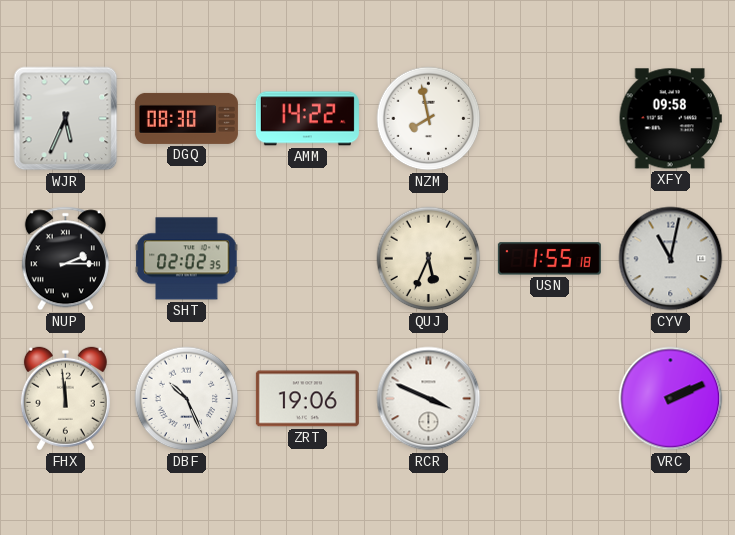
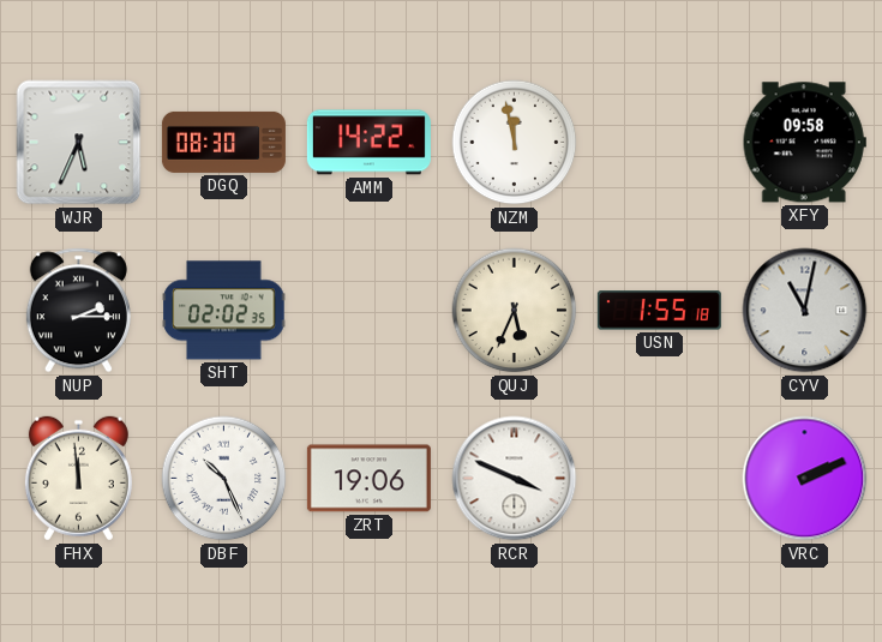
NZM: 7:58 -> 11:58 (515, 143)
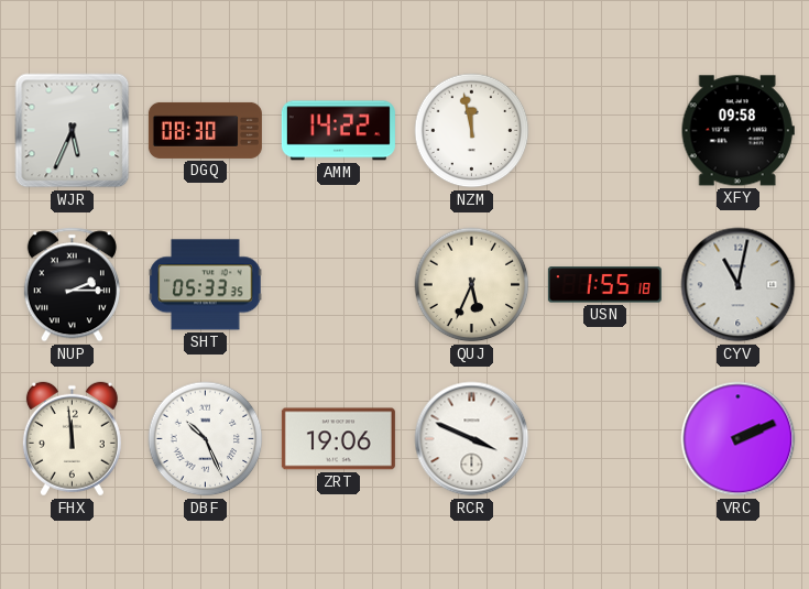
SHT: 02:02 -> 05:33 (206, 285)
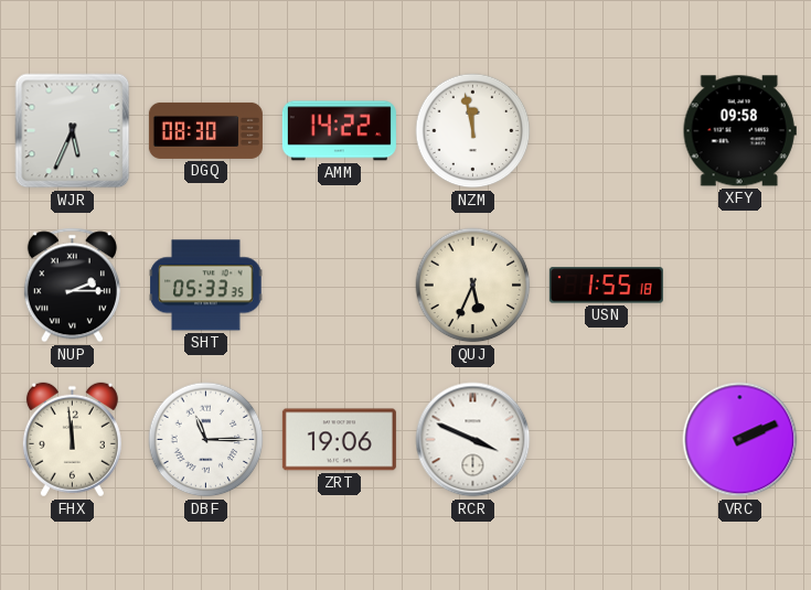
CYV: 11:02 -> none (739, 285)
DBF: 10:26 -> 11:15 (206, 440)
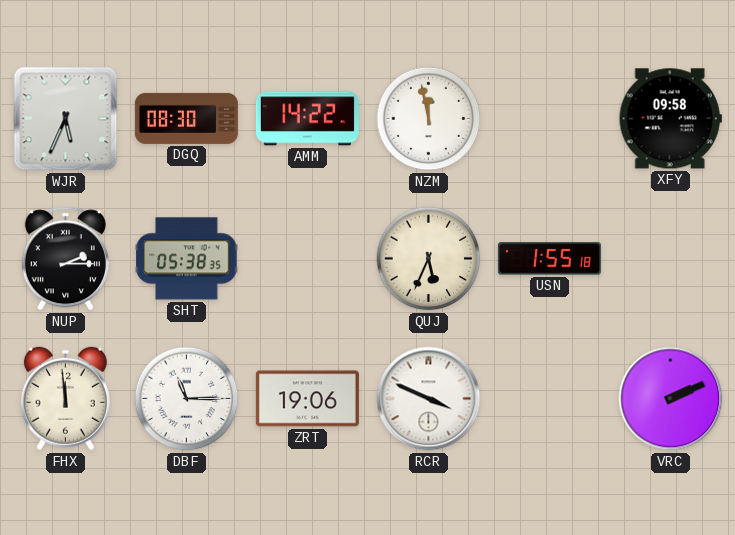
SHT: 05:33 -> 05:38 (187, 259)
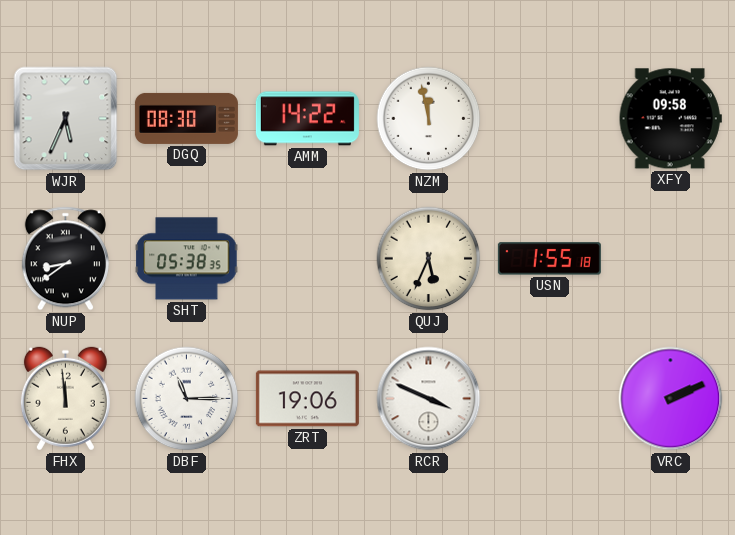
NUP: 2:15 -> 8:39 (65, 259)
